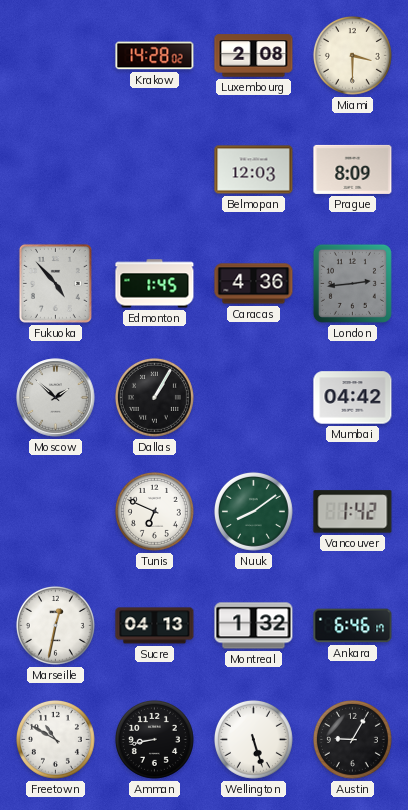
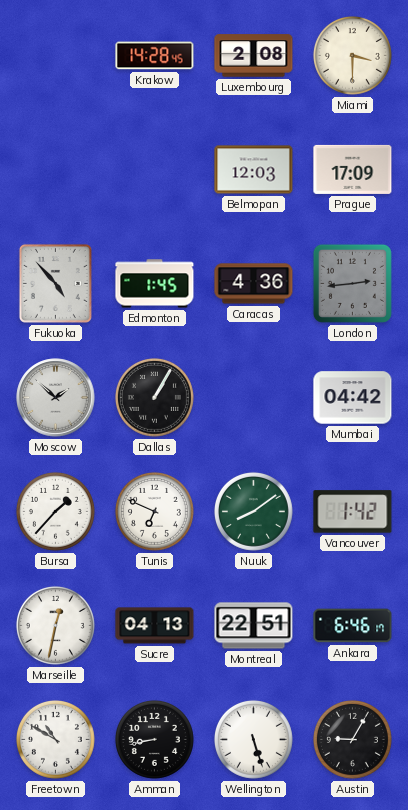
Krakow: 14:28:02 -> 14:28:45 (155, 56)
Prague: 8:09 -> 17:09 (353, 169)
Bursa: none -> 1:37 (55, 511)
Montreal: 1:32 -> 22:51 (254, 626)
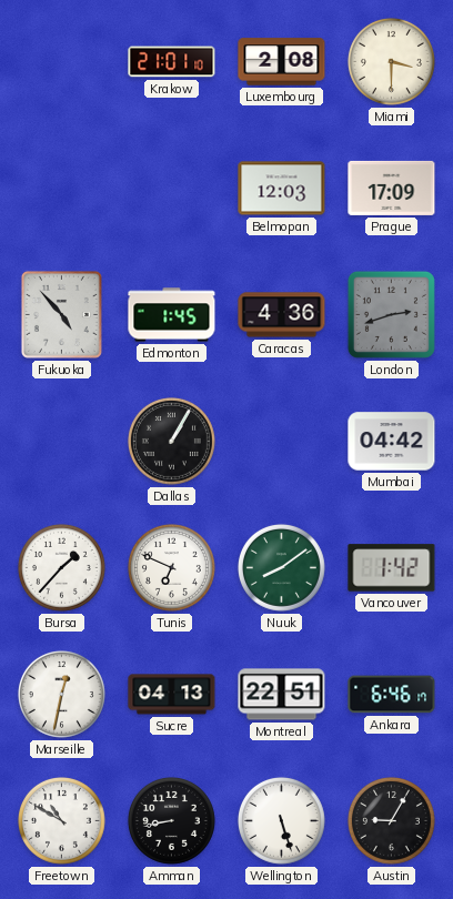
Krakow: 14:28 -> 21:01 (172, 62)
London: 2:44 -> 2:42 (391, 314)
Moscow: 1:52 -> none (56, 398)
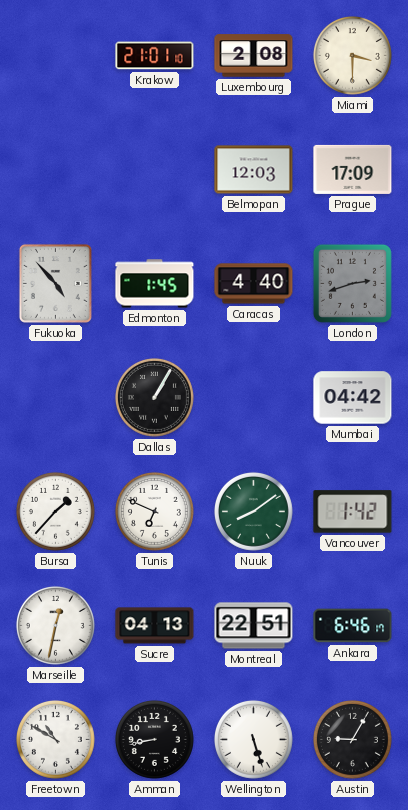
Caracas: 4:36 -> 4:40 (254, 284)
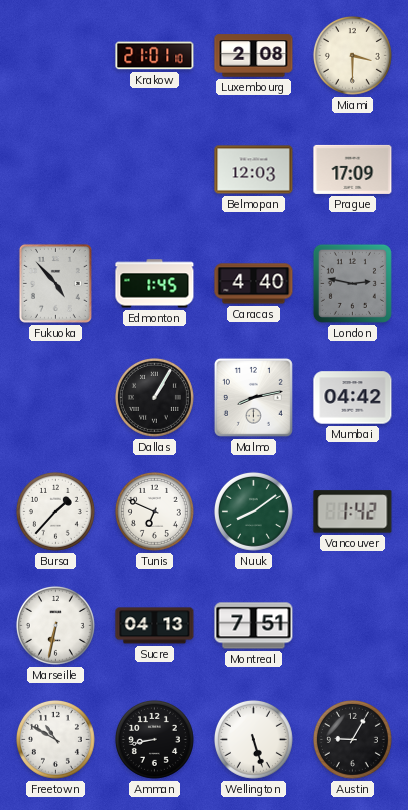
London: 2:42 -> 2:47 (352, 283)
Malmo: none -> 8:13 (253, 397)
Marseille: 12:32 -> 6:32 (55, 625)
Montreal: 22:51 -> 7:51 (254, 626)
Ankara: 6:46 -> none (353, 626)
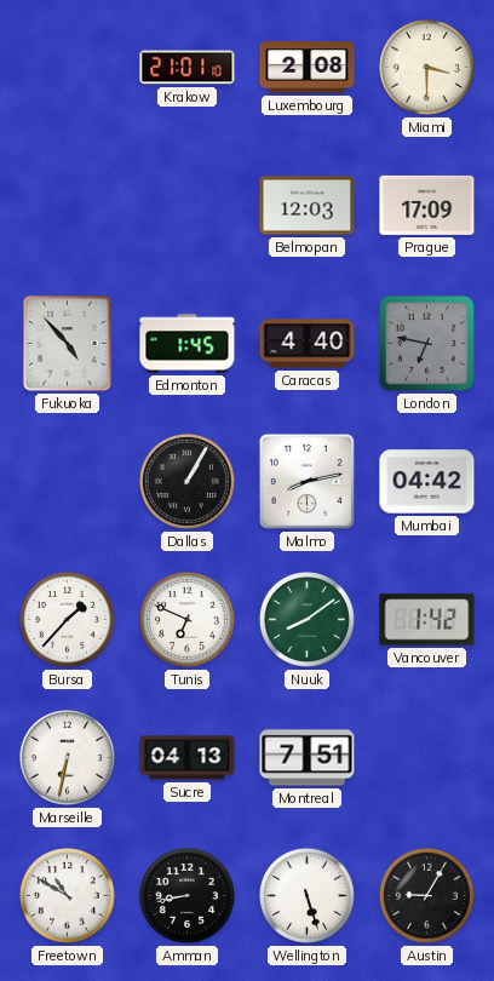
London: 2:47 -> 6:47 (426, 343)
